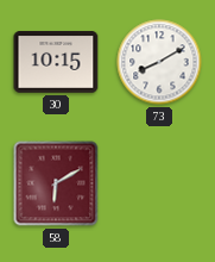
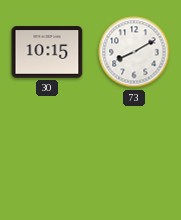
58: 6:10 -> none (56, 183)
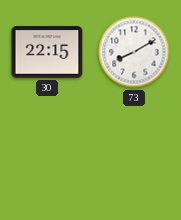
30: 10:15 -> 22:15 (47, 52)
